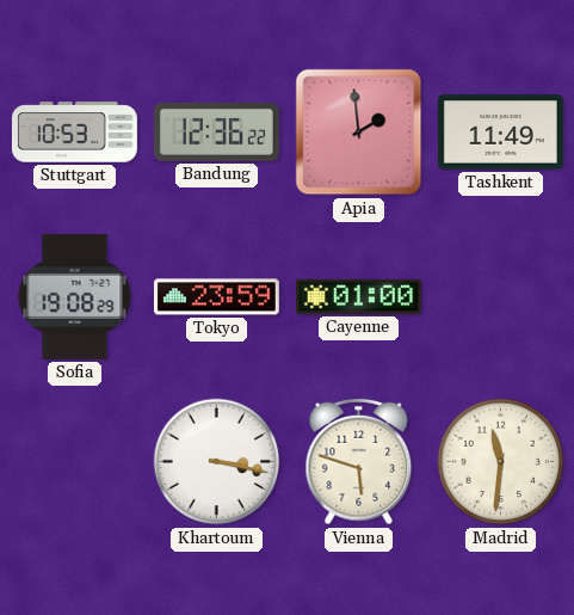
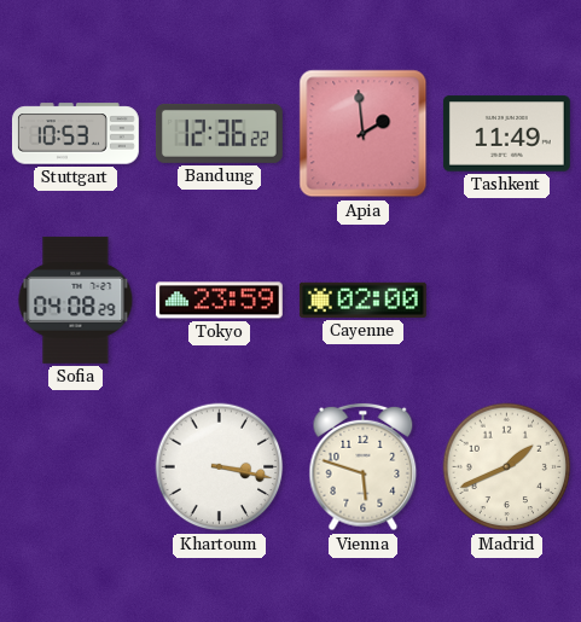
Sofia: 19:08 -> 04:08 (76, 300)
Cayenne: 01:00 -> 02:00 (362, 300)
Madrid: 11:31 -> 1:41 (507, 467)
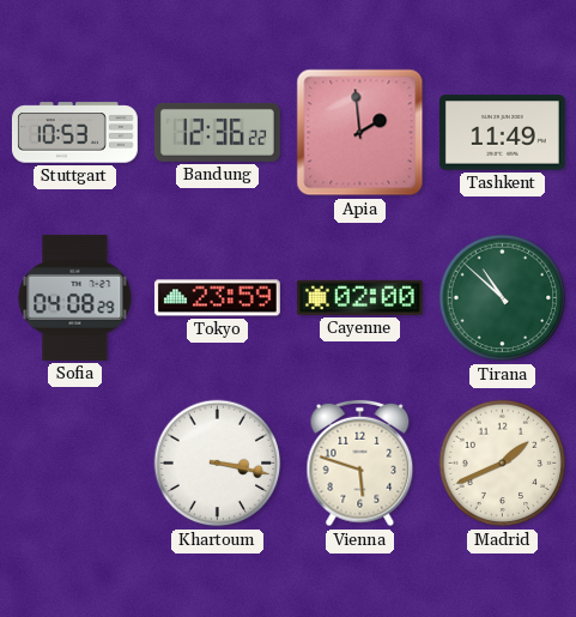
Tirana: none -> 10:52 (503, 298)
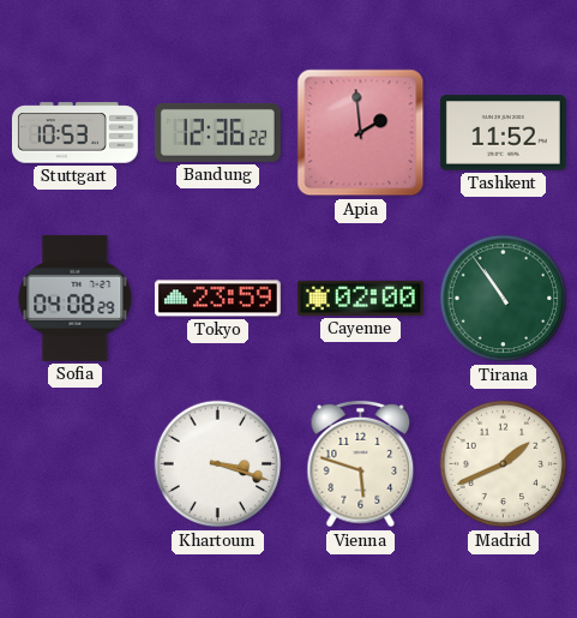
Tashkent: 11:49 -> 11:52 (503, 133)
Tirana: 10:52 -> 10:54 (504, 299)
Khartoum: 3:17 -> 3:18 (218, 464)
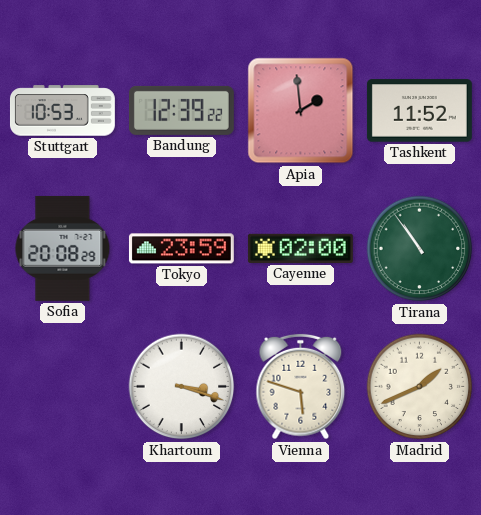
Bandung: 12:36 -> 12:39 (181, 110)
Sofia: 04:08 -> 20:08 (63, 248)
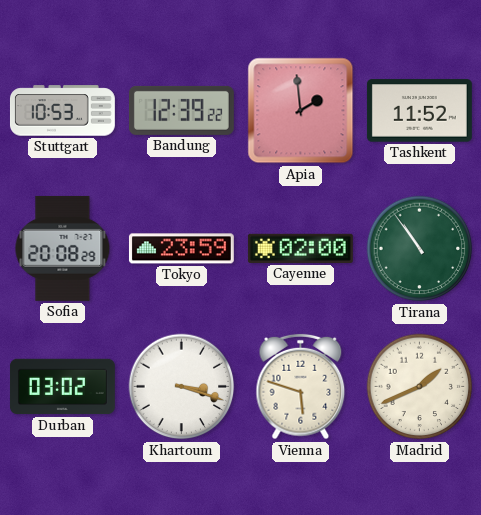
Durban: none -> 03:02 (62, 387)
